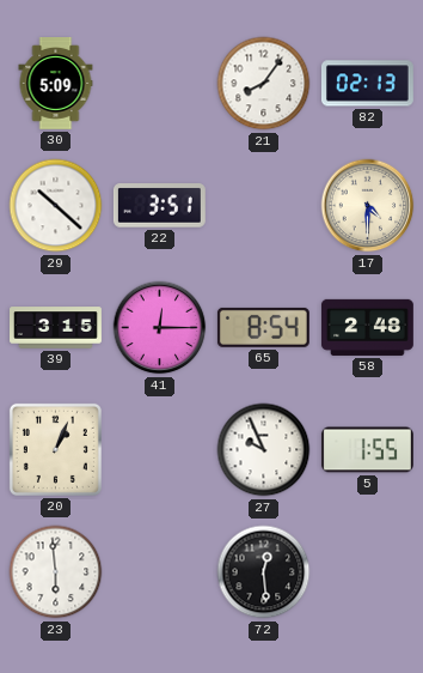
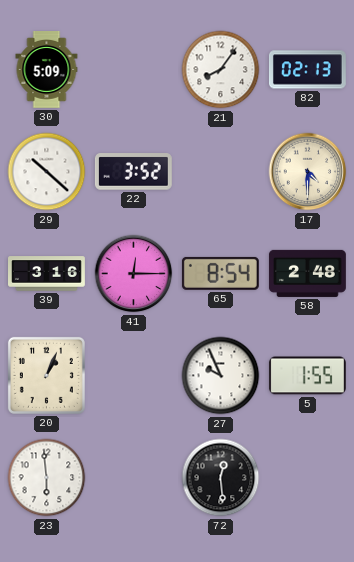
22: 3:51 -> 3:52 (133, 172)
39: 3:15 -> 3:16 (47, 274)
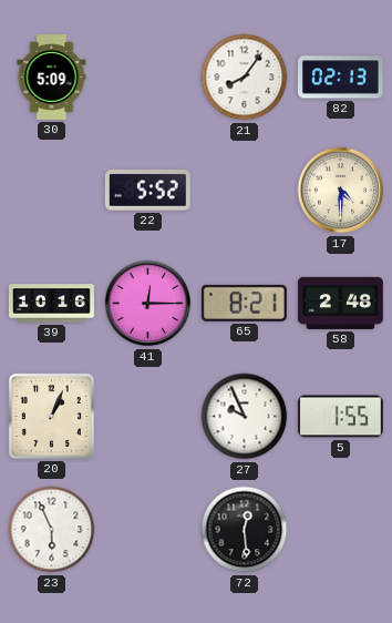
29: 10:22 -> none (47, 172)
22: 3:52 -> 5:52 (147, 191)
39: 3:16 -> 10:16 (52, 304)
65: 8:54 -> 8:21 (244, 303)
23: 5:59 -> 5:56 (52, 530)
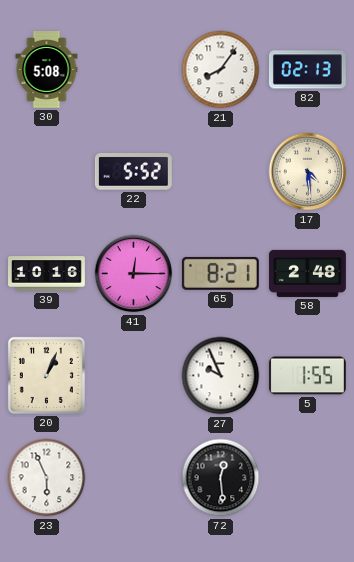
30: 5:09 -> 5:08 (47, 70)
17: 4:30 -> 4:29 (308, 172)
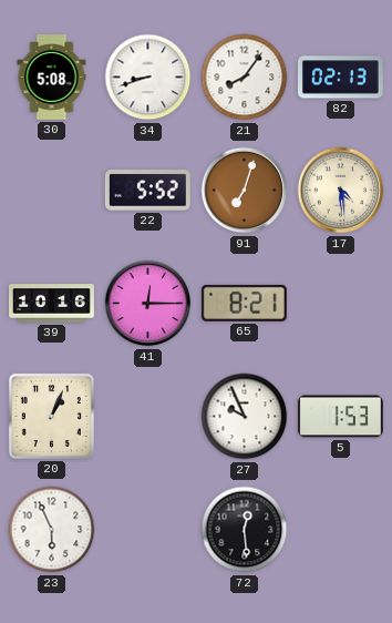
34: none -> 8:42 (148, 78)
91: none -> 7:03 (245, 191)
58: 2:48 -> none (307, 273)
5: 1:55 -> 1:53 (340, 417)
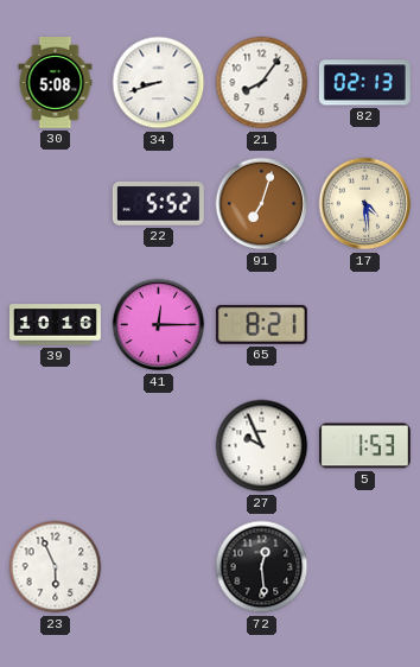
20: 1:04 -> none (51, 416)
